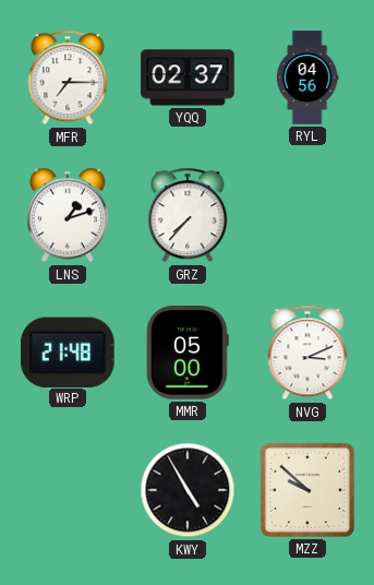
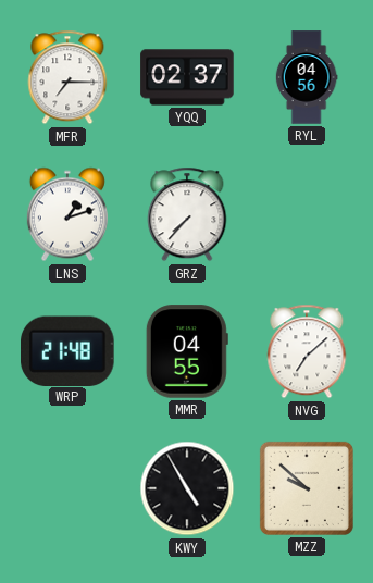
MMR: 05:00 -> 04:55 (187, 351)
NVG: 3:11 -> 7:08 (307, 351)
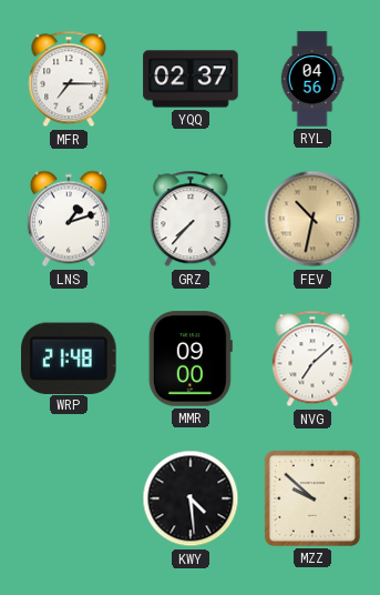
FEV: none -> 10:32 (312, 219)
MMR: 04:55 -> 09:00 (191, 359)
KWY: 4:55 -> 4:29 (191, 498)
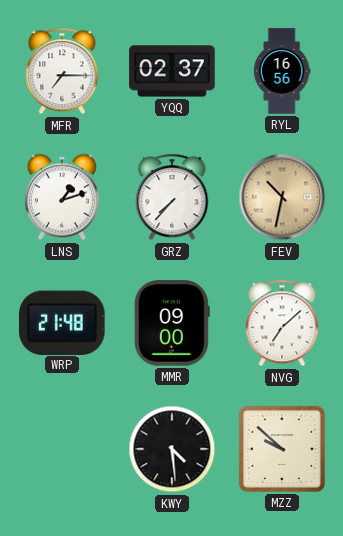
RYL: 04:56 -> 16:56 (282, 71)
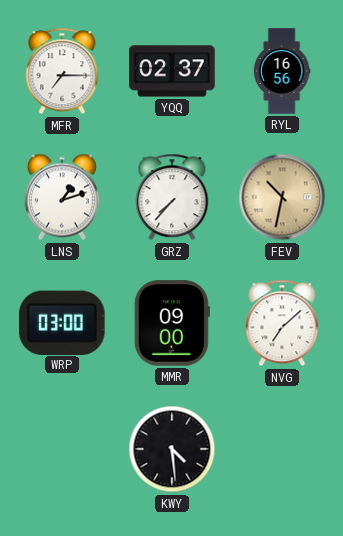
WRP: 21:48 -> 03:00 (63, 322)
MZZ: 9:52 -> none (282, 449)
